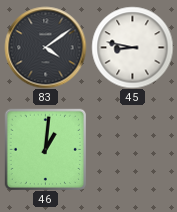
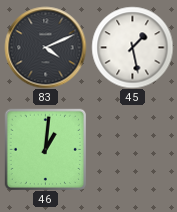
83: 4:09 -> 4:11 (45, 47)
45: 8:47 -> 1:28 (132, 47)
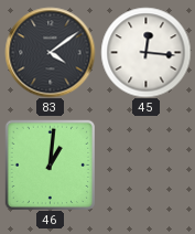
83: 4:11 -> 4:09 (50, 52)
45: 1:28 -> 12:16 (145, 52)
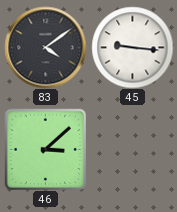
45: 12:16 -> 9:16 (132, 47)
46: 1:01 -> 3:08 (45, 149)
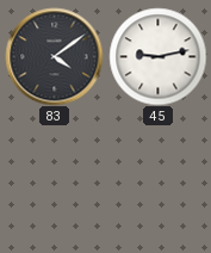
45: 9:16 -> 9:13 (157, 56)
46: 3:08 -> none (45, 149)
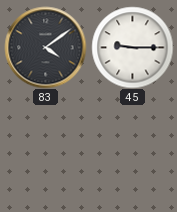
45: 9:13 -> 9:15 (132, 47)
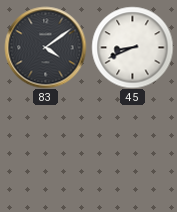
45: 9:15 -> 8:41 (132, 47)
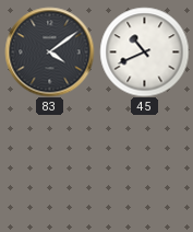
45: 8:41 -> 10:41 (144, 51)
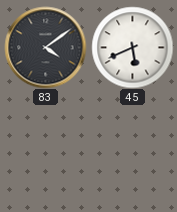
45: 10:41 -> 5:41 (132, 47)
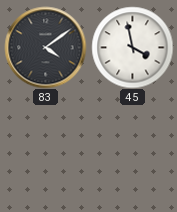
45: 5:41 -> 3:58 (132, 47)
